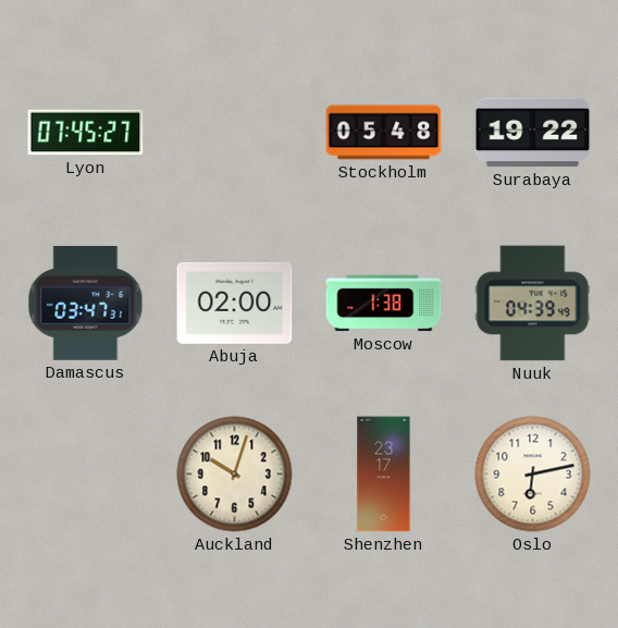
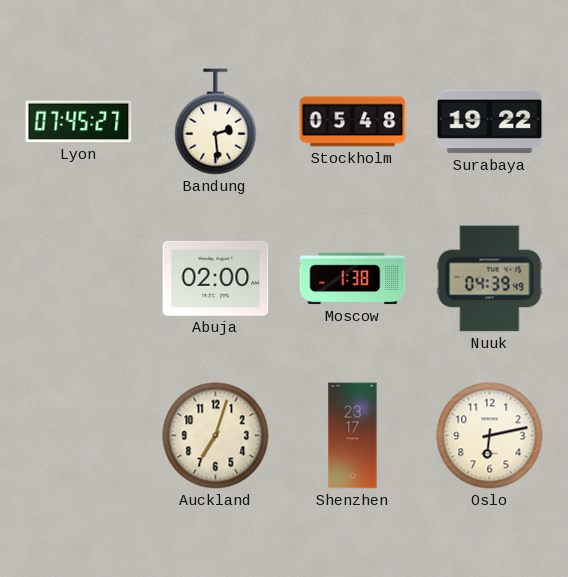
Bandung: none -> 2:29 (216, 122)
Damascus: 03:47 -> none (86, 303)
Auckland: 10:03 -> 7:03 (216, 436)
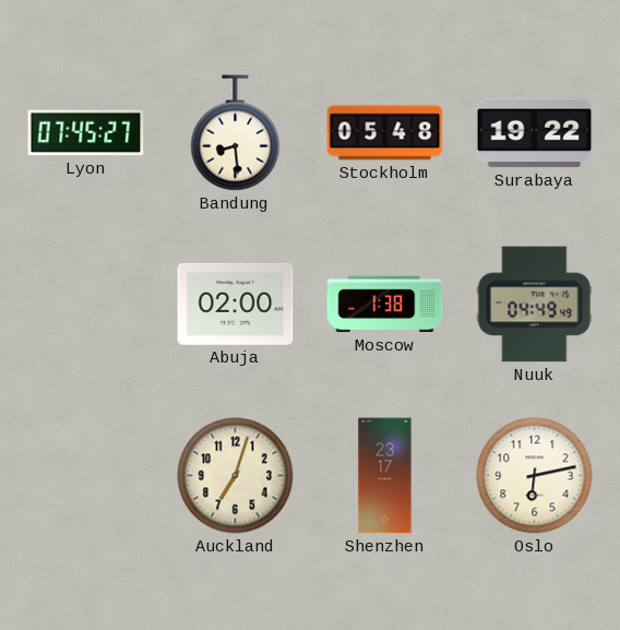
Bandung: 2:29 -> 8:29 (236, 133)
Nuuk: 04:39 -> 04:49 (535, 305)
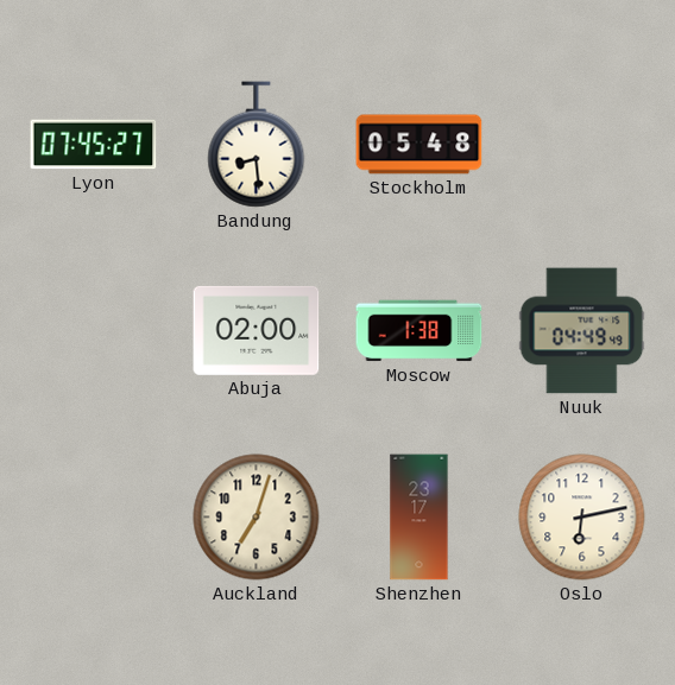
Surabaya: 19:22 -> none (535, 133)
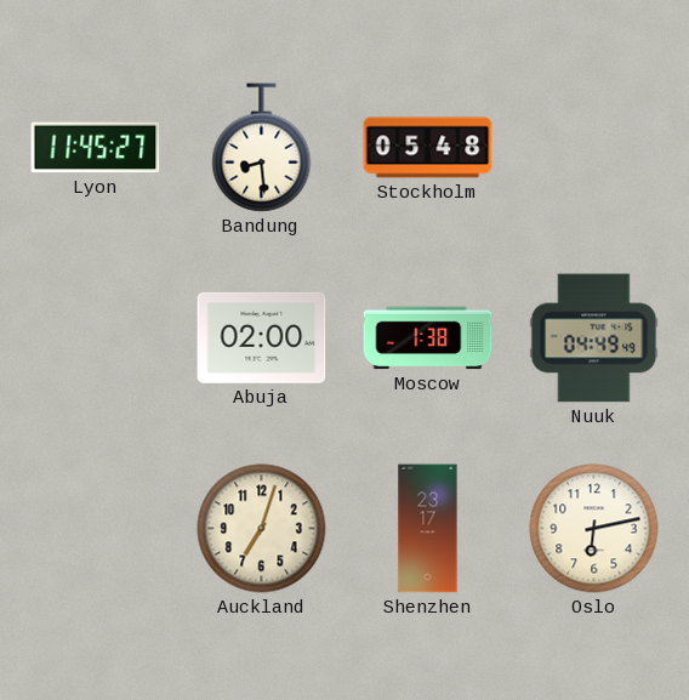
Lyon: 07:45 -> 11:45 (96, 148)
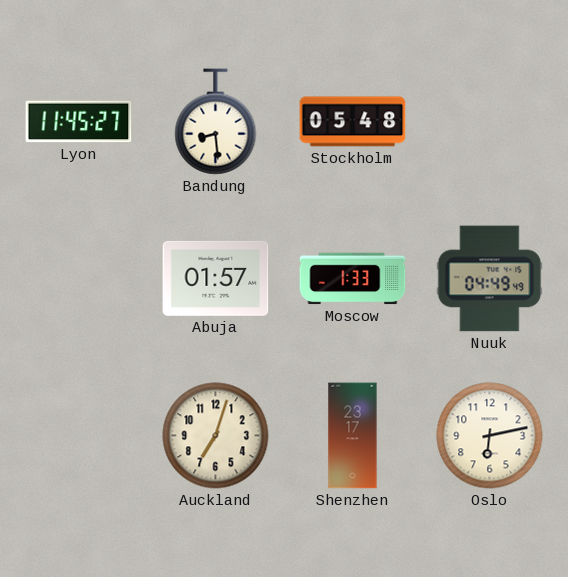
Abuja: 02:00 -> 01:57 (216, 278)
Moscow: 1:38 -> 1:33 (353, 279)
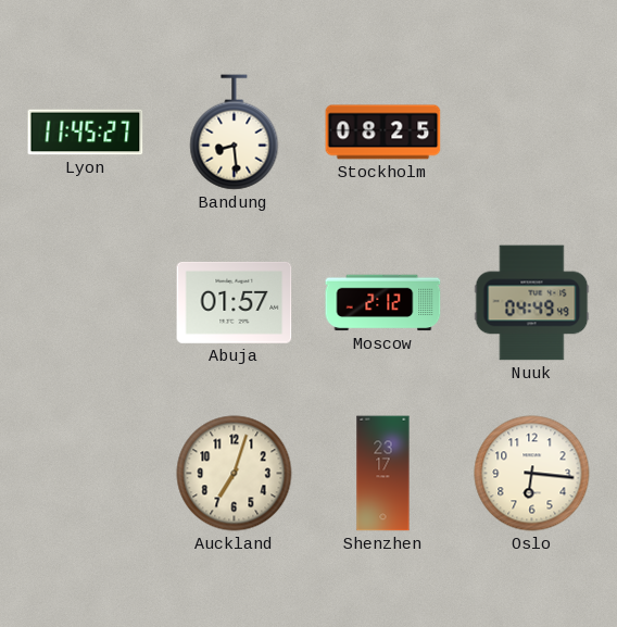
Stockholm: 05:48 -> 08:25 (383, 133)
Moscow: 1:33 -> 2:12 (383, 303)
Oslo: 6:13 -> 6:16 (532, 474)
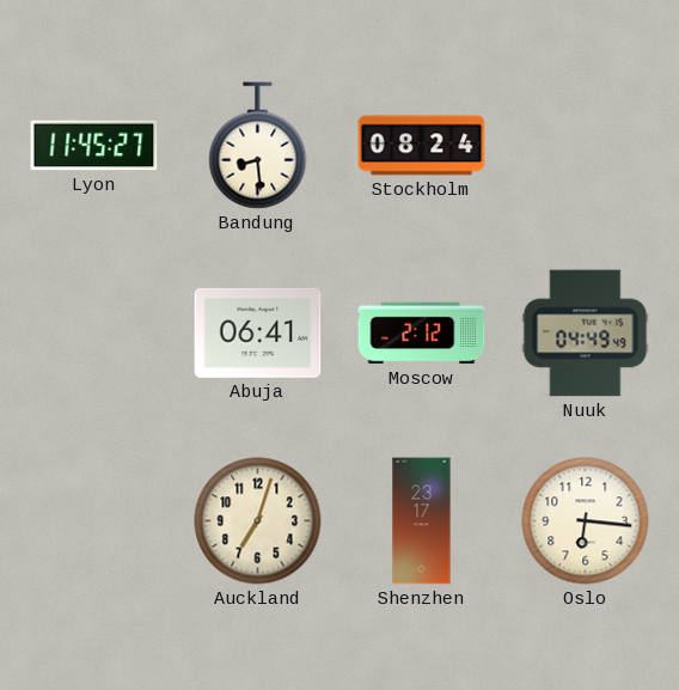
Stockholm: 08:25 -> 08:24 (422, 146)
Abuja: 01:57 -> 06:41 (258, 332)
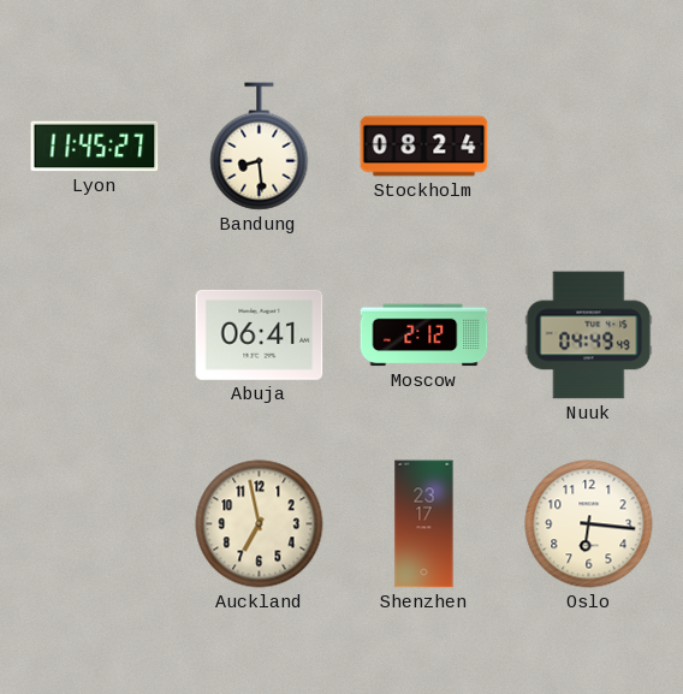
Auckland: 7:03 -> 6:58 (260, 524)
